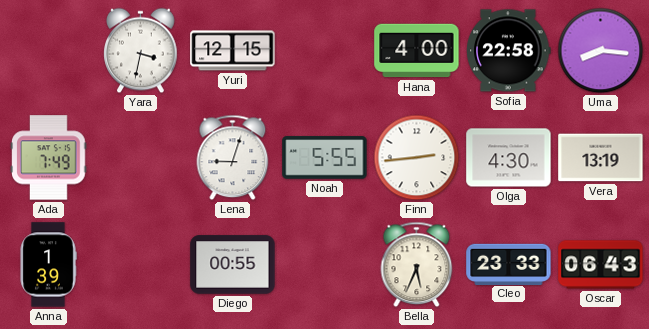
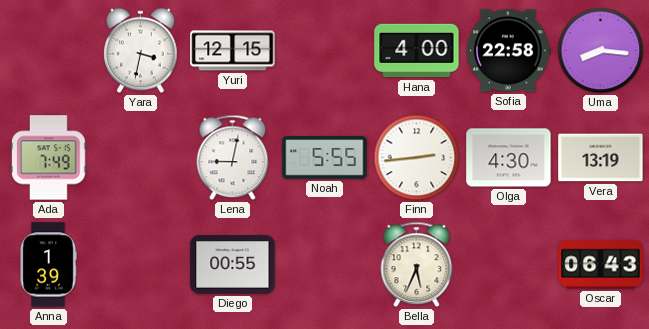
Lena: 9:03 -> 9:02 (233, 158)
Cleo: 23:33 -> none (509, 264)
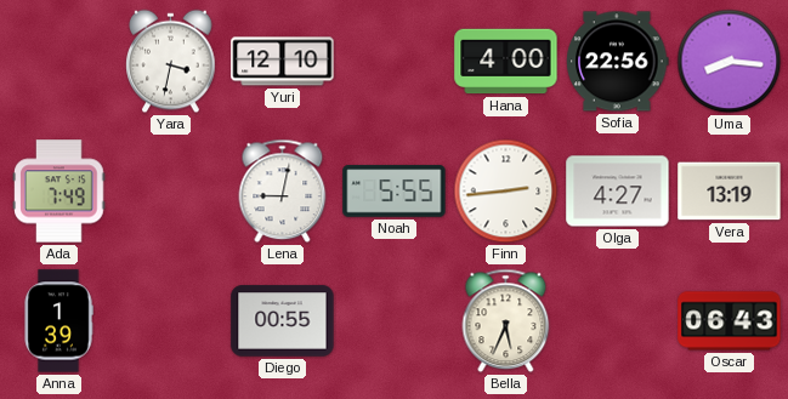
Yuri: 12:15 -> 12:10 (283, 62)
Sofia: 22:58 -> 22:56 (618, 62)
Olga: 4:30 -> 4:27 (618, 192)
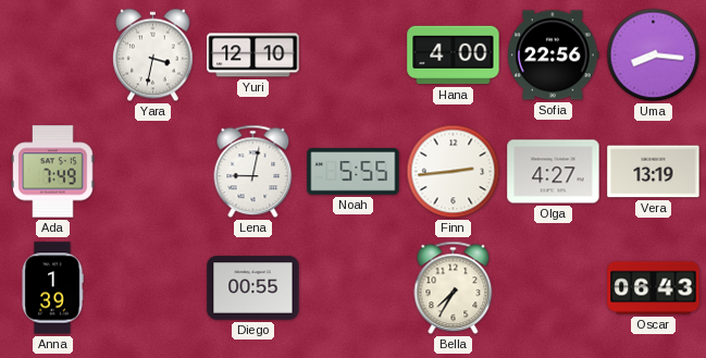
Bella: 5:34 -> 7:35 (454, 288)
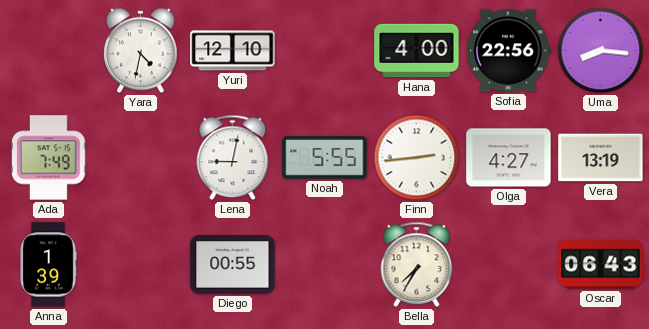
Yara: 3:32 -> 4:32 (141, 51)
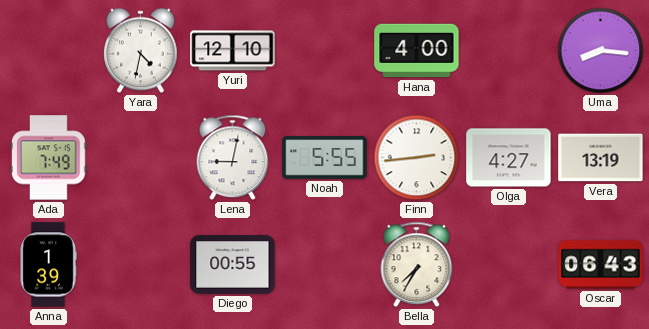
Sofia: 22:56 -> none (509, 51)
